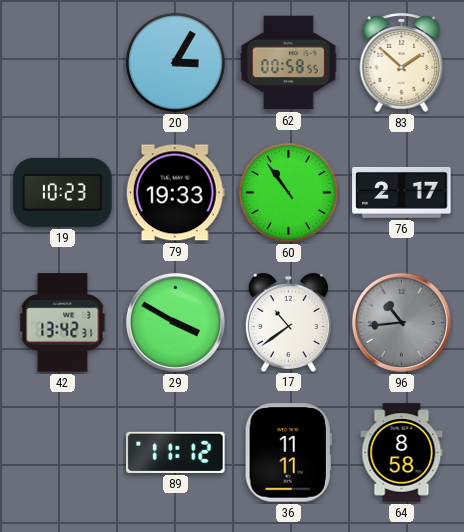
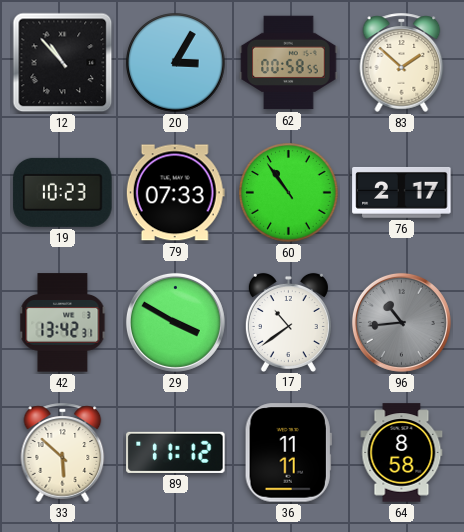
12: none -> 10:53 (63, 63)
79: 19:33 -> 07:33 (175, 193)
33: none -> 5:52 (63, 452)
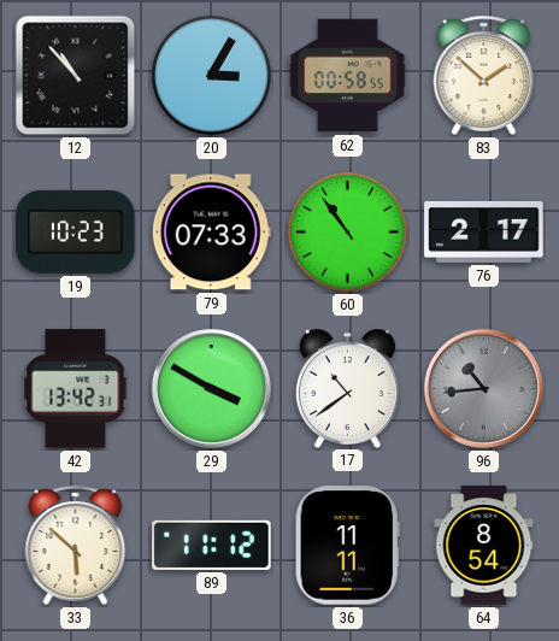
64: 8:58 -> 8:54 (484, 546)
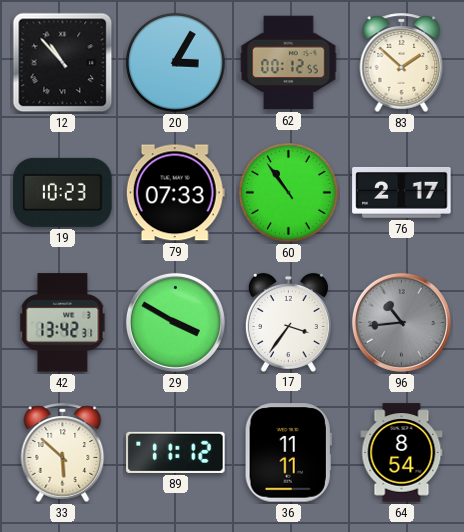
62: 00:58 -> 00:12 (289, 63)
17: 10:39 -> 3:36 (288, 322)
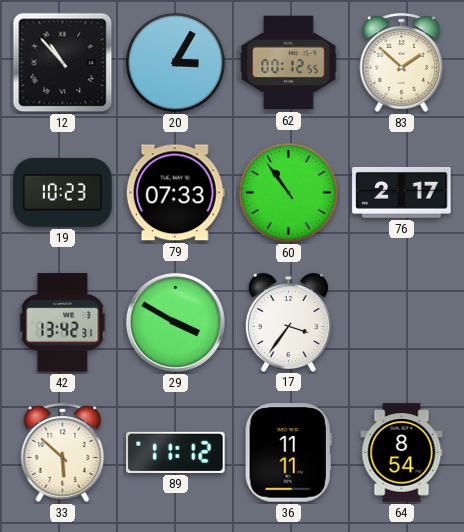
96: 10:44 -> none (401, 322)
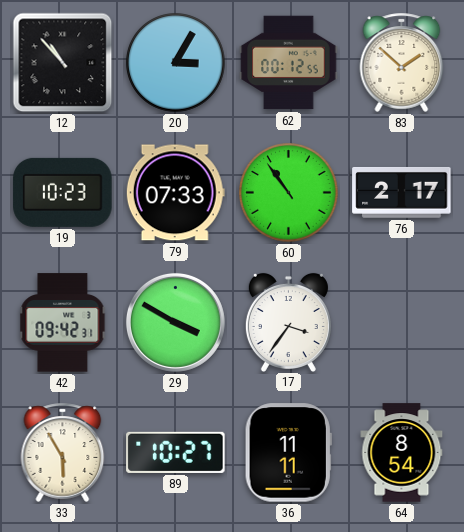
42: 13:42 -> 09:42 (63, 323)
33: 5:52 -> 5:55 (63, 452)
89: 11:12 -> 10:27 (176, 452)
